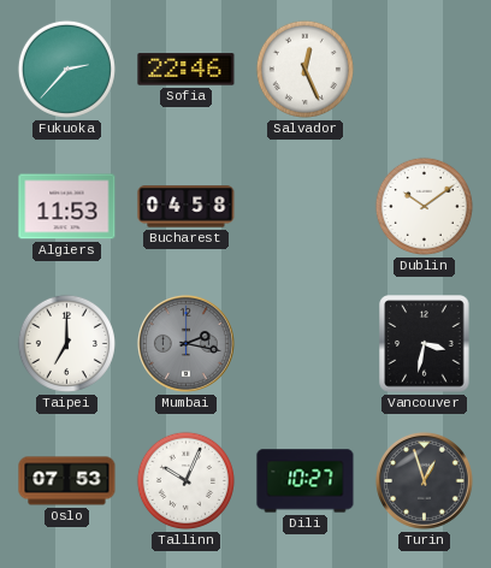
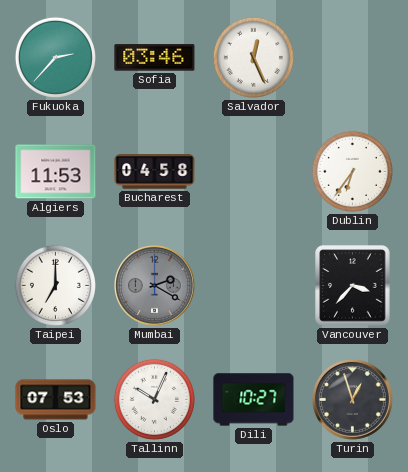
Sofia: 22:46 -> 03:46 (155, 58)
Dublin: 10:09 -> 6:36 (352, 171)
Mumbai: 2:17 -> 2:20 (154, 285)
Vancouver: 3:32 -> 3:37 (353, 286)
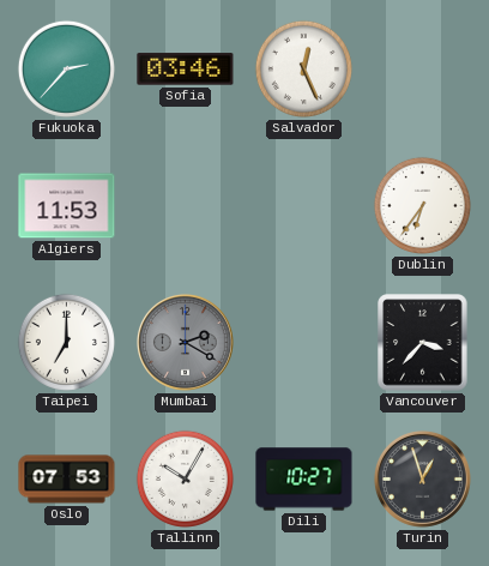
Bucharest: 04:58 -> none (155, 172)
Tallinn: 10:04 -> 10:05 (185, 478)
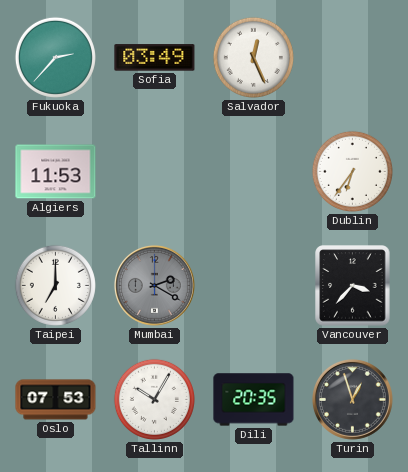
Sofia: 03:46 -> 03:49 (155, 58)
Dili: 10:27 -> 20:35 (254, 400)
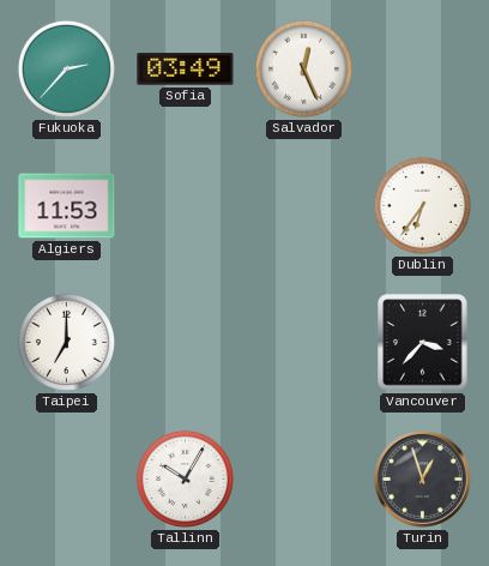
Mumbai: 2:20 -> none (154, 285)
Oslo: 07:53 -> none (56, 400)
Dili: 20:35 -> none (254, 400)
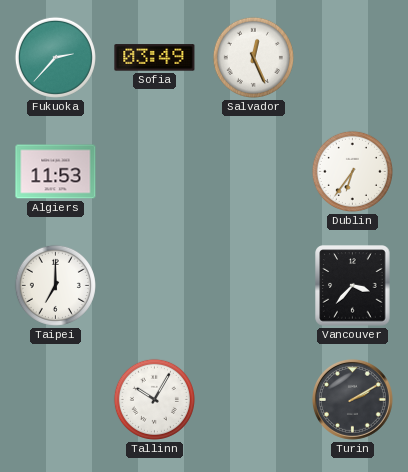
Turin: 12:57 -> 2:10 (352, 399)
